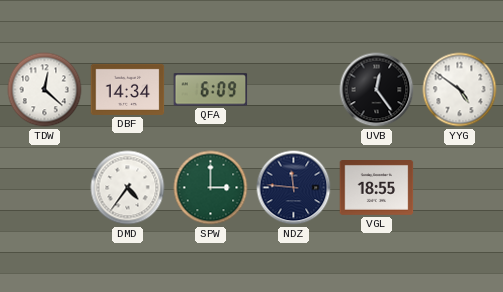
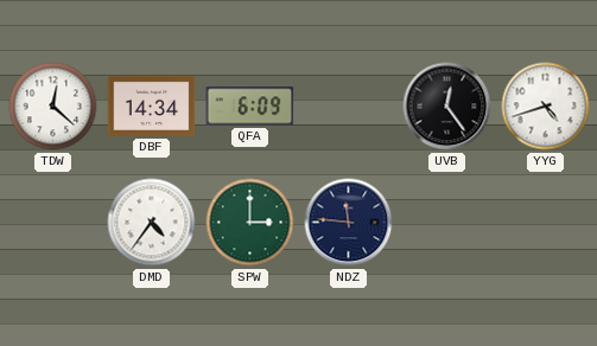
YYG: 4:51 -> 4:42 (546, 107)
VGL: 18:55 -> none (377, 188)
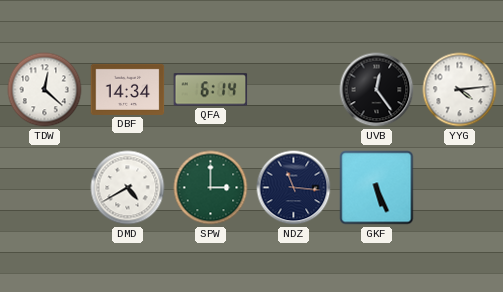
QFA: 6:09 -> 6:14 (211, 90)
YYG: 4:42 -> 4:14 (460, 90)
DMD: 4:36 -> 4:40 (128, 188)
NDZ: 11:46 -> 11:16 (294, 188)
GKF: none -> 5:26 (377, 188)
